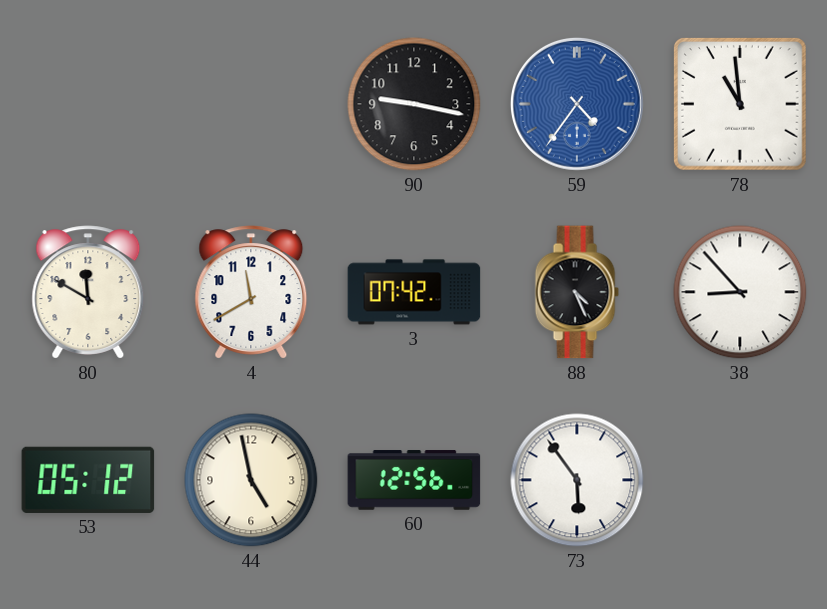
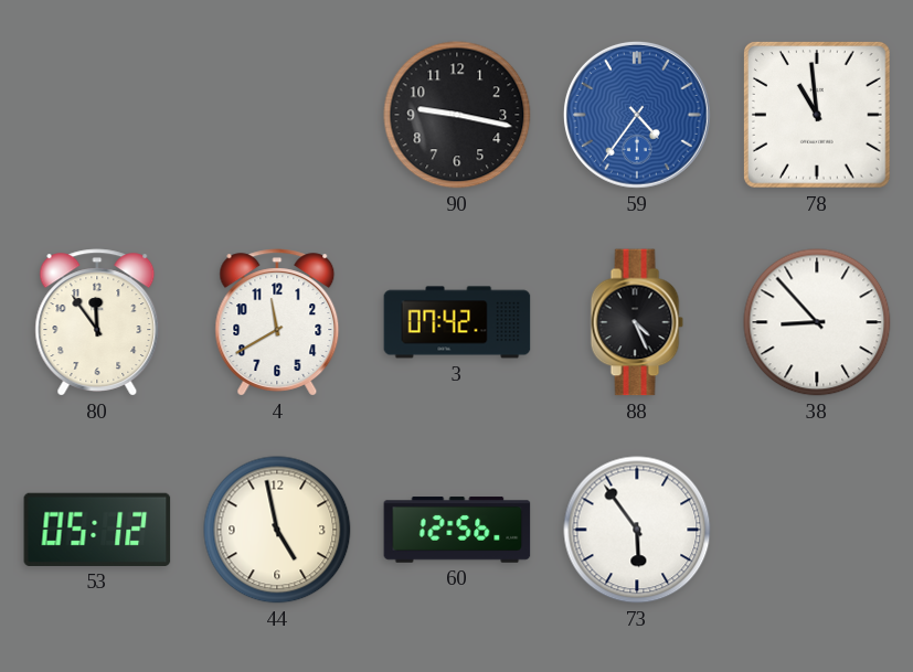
80: 11:50 -> 11:54 (97, 322)
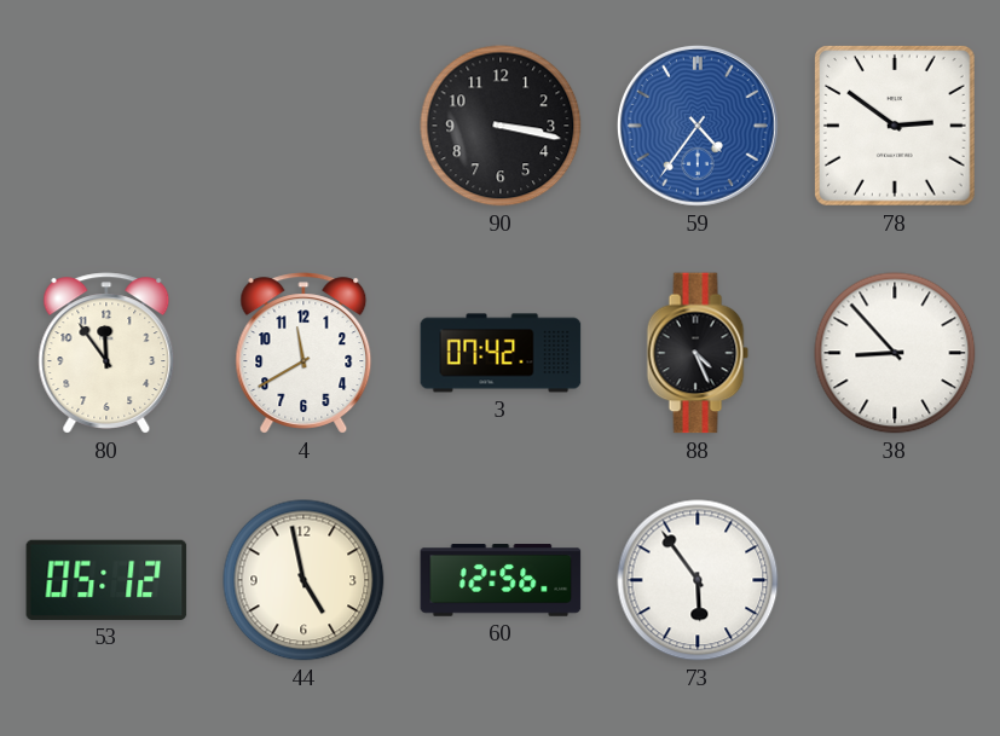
90: 9:17 -> 3:17 (501, 126)
78: 10:59 -> 2:51 (895, 126)
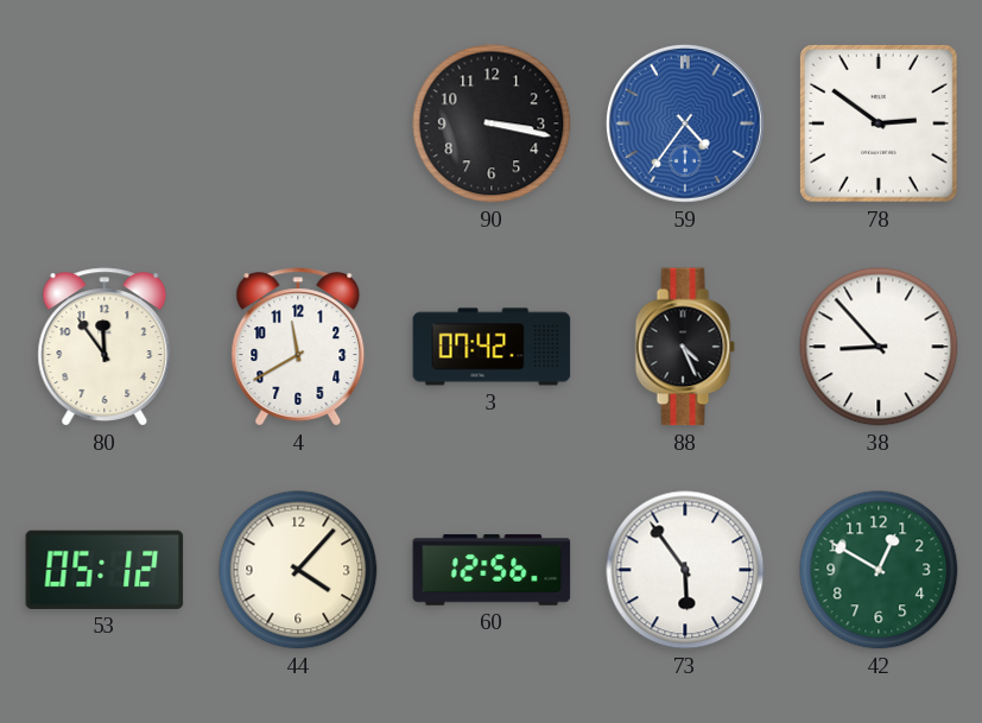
44: 4:58 -> 4:07 (298, 570)
42: none -> 12:50 (879, 570)
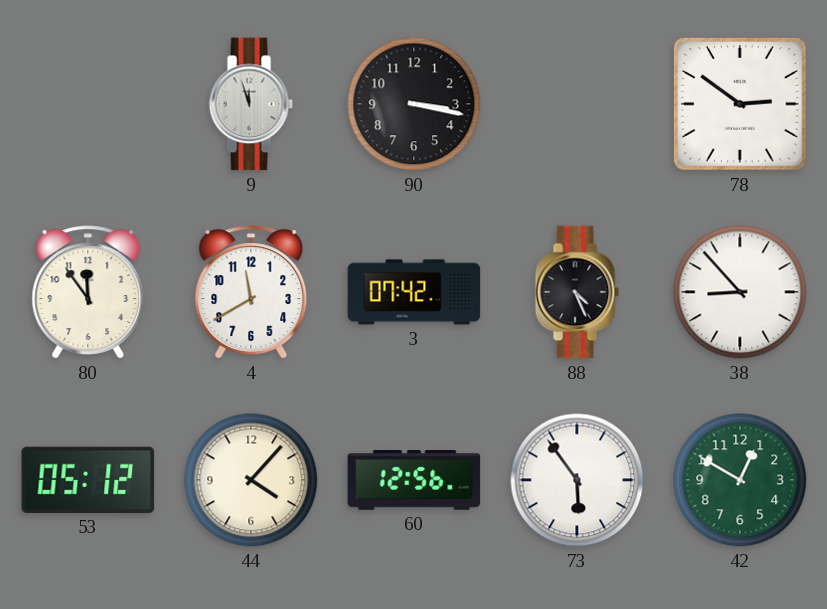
9: none -> 11:57 (251, 104)
59: 4:36 -> none (685, 123)
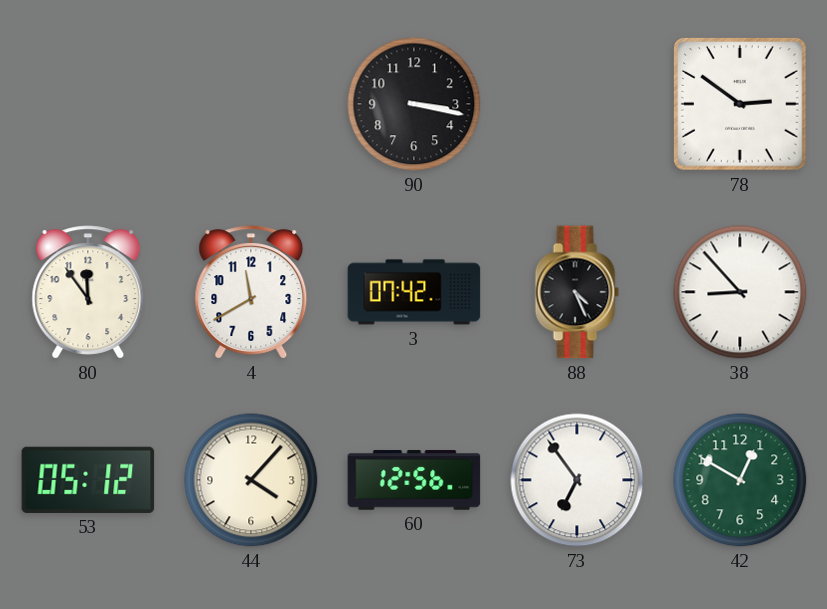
9: 11:57 -> none (251, 104)
73: 5:54 -> 6:54 (577, 480)
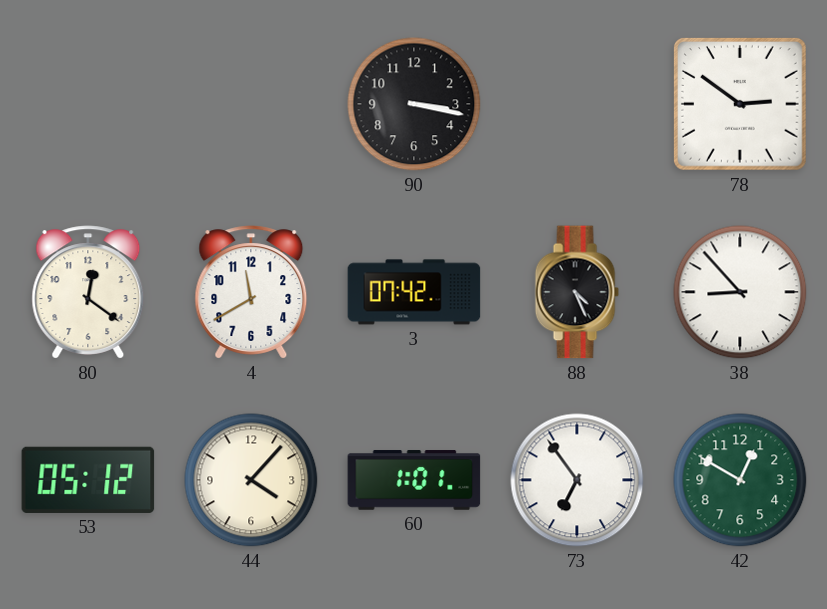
80: 11:54 -> 12:21 (88, 292)
60: 12:56 -> 1:01 (414, 480)
